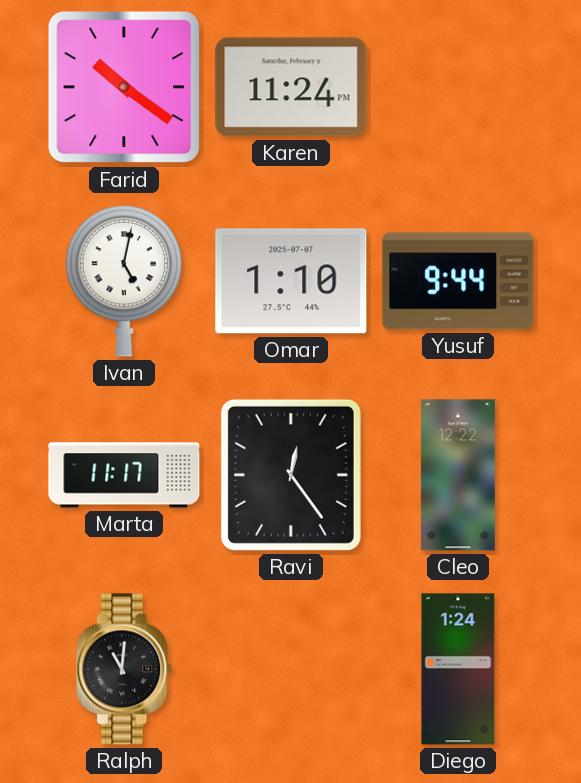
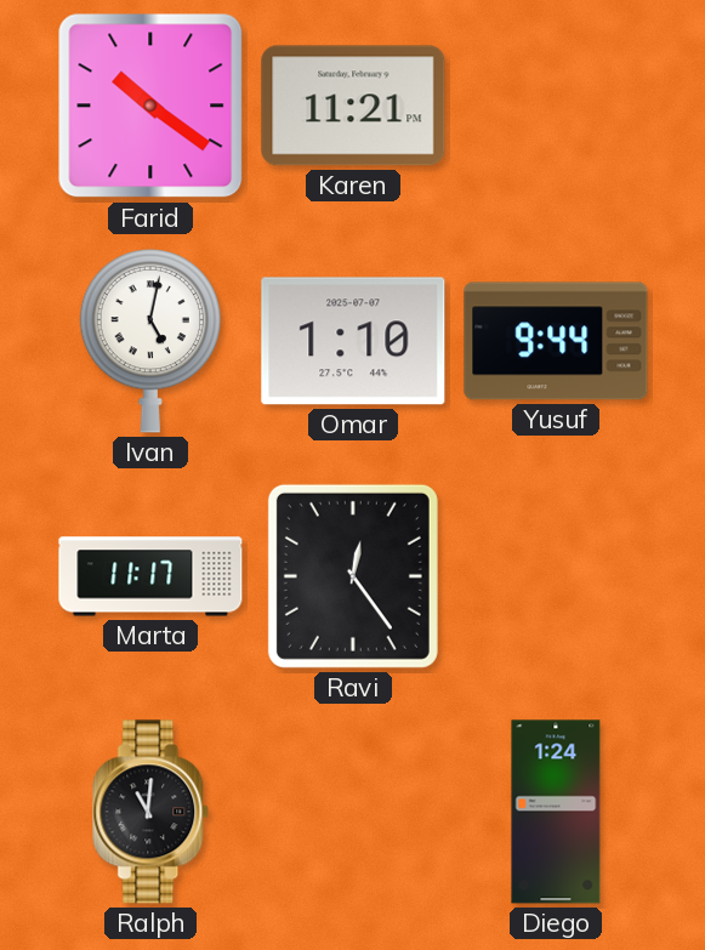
Karen: 11:24 -> 11:21 (353, 106)
Cleo: 12:22 -> none (458, 475)
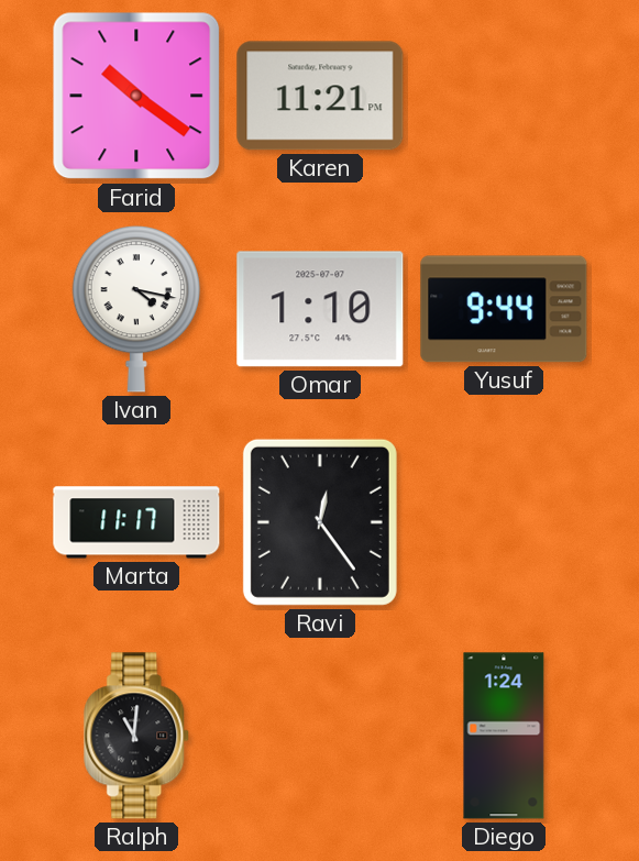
Ivan: 5:02 -> 4:17 (136, 309)
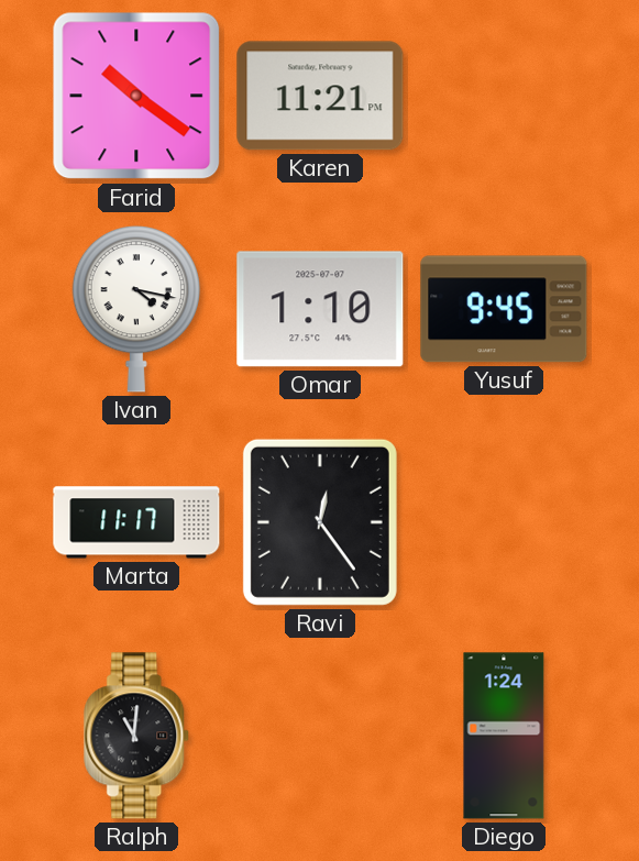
Yusuf: 9:44 -> 9:45 (504, 309)
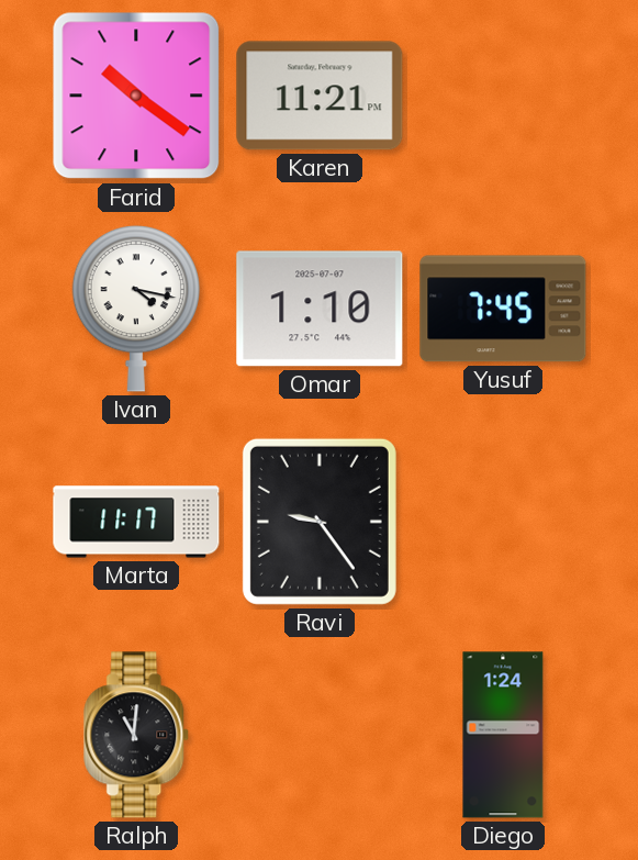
Yusuf: 9:45 -> 7:45 (503, 309)
Ravi: 12:24 -> 9:24 (320, 522)
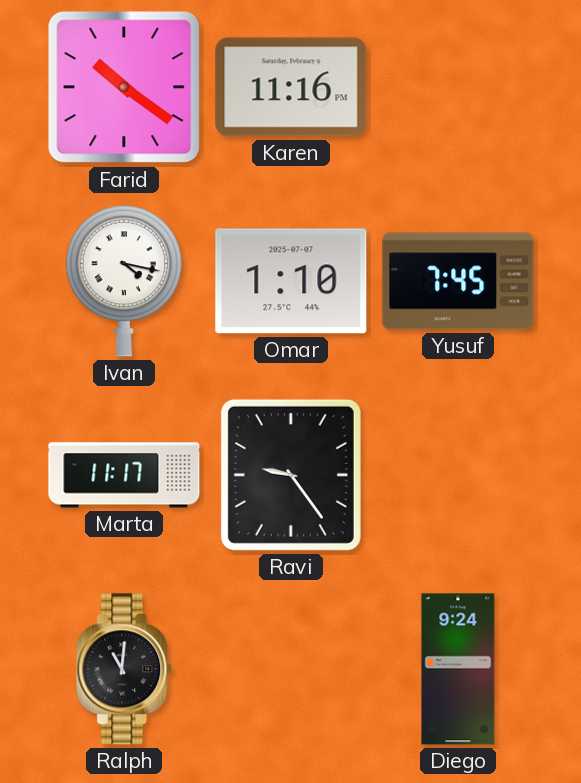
Karen: 11:21 -> 11:16 (291, 87)
Diego: 1:24 -> 9:24 (458, 669)
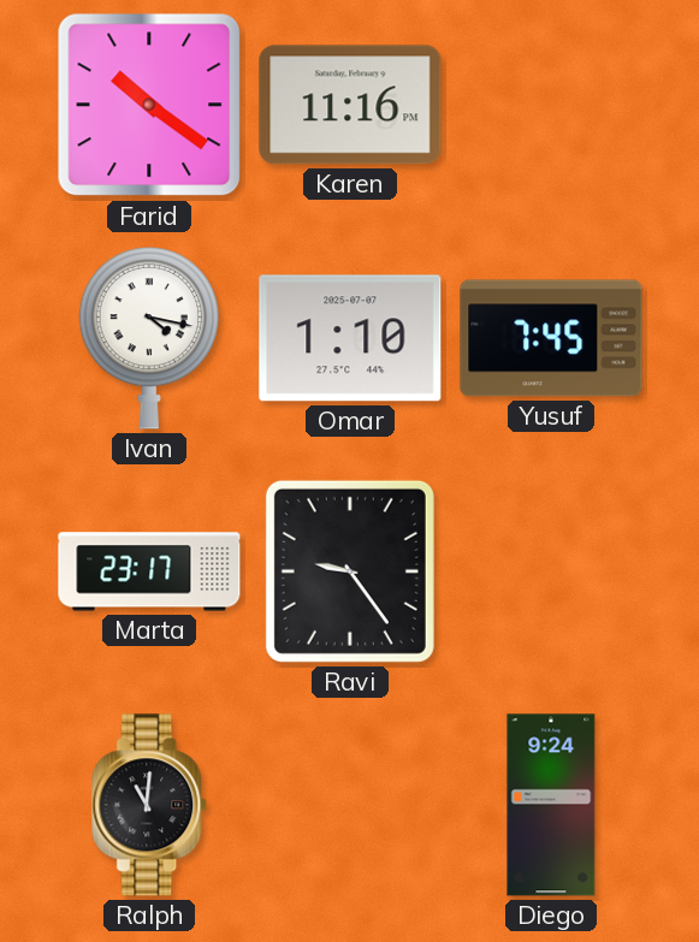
Marta: 11:17 -> 23:17 (149, 571)
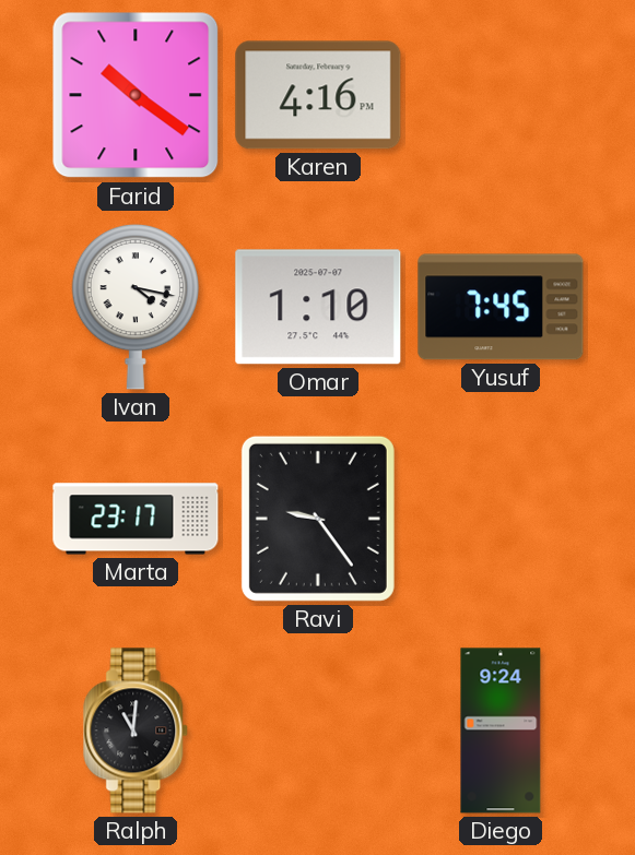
Karen: 11:16 -> 4:16 (318, 95)
